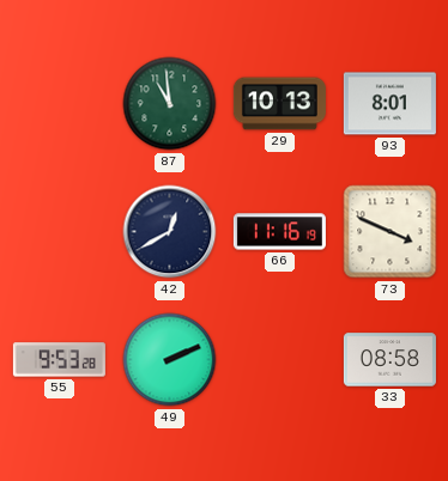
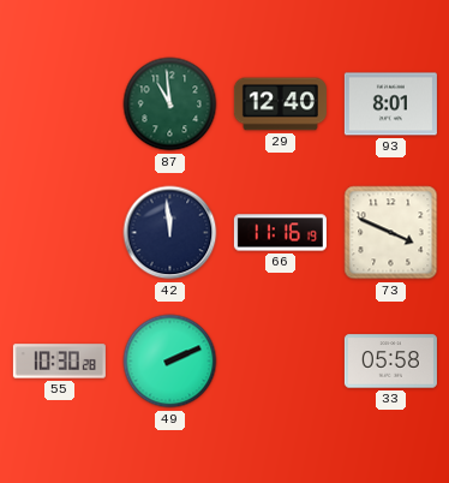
29: 10:13 -> 12:40 (280, 105)
42: 12:40 -> 11:59 (170, 233)
55: 9:53 -> 10:30 (59, 362)
33: 08:58 -> 05:58 (390, 362)
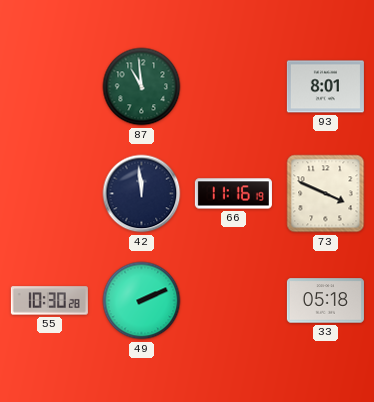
29: 12:40 -> none (280, 105)
33: 05:58 -> 05:18 (325, 301)
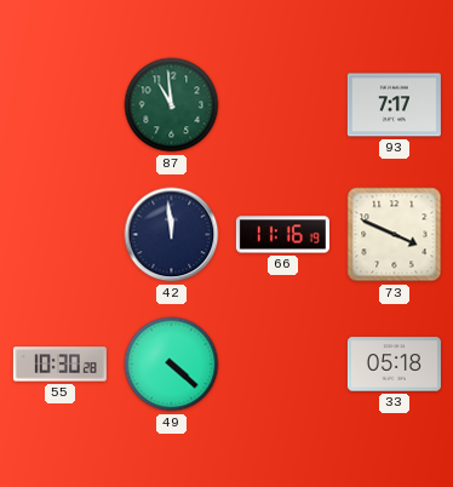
93: 8:01 -> 7:17 (394, 105)
49: 2:11 -> 4:22 (172, 365)
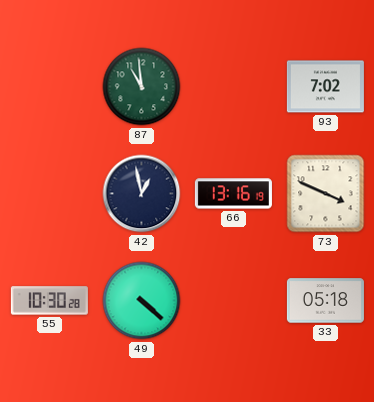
93: 7:17 -> 7:02 (325, 87)
42: 11:59 -> 12:58 (142, 194)
66: 11:16 -> 13:16 (233, 194)
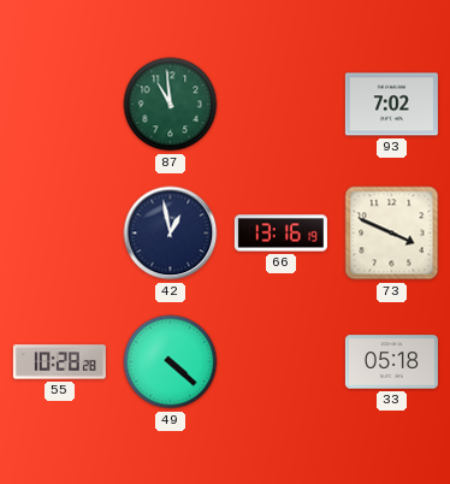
55: 10:30 -> 10:28 (59, 362)
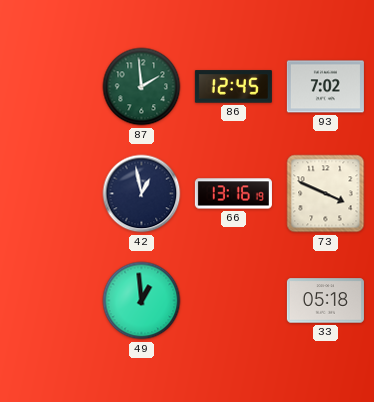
87: 10:59 -> 1:59 (142, 87)
86: none -> 12:45 (233, 87)
55: 10:28 -> none (59, 362)
49: 4:22 -> 12:59 (142, 301)
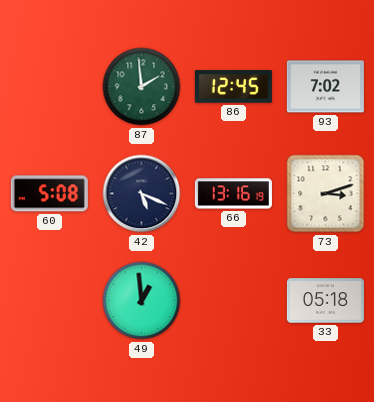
60: none -> 5:08 (49, 194)
42: 12:58 -> 5:19 (142, 194)
73: 3:49 -> 3:12 (326, 194)
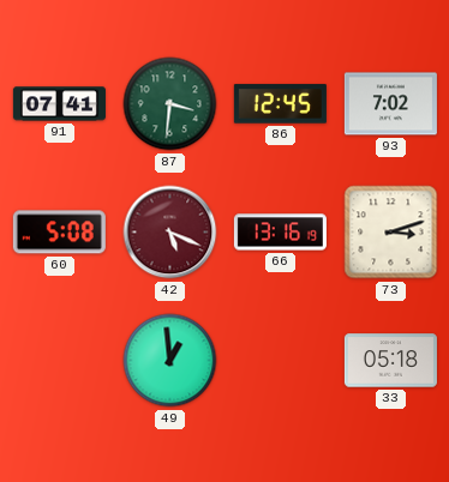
91: none -> 07:41 (59, 104)
87: 1:59 -> 3:31 (170, 104)
42 dial: navy -> burgundy (170, 233)
